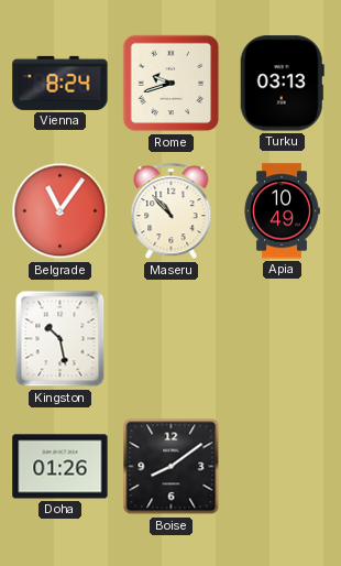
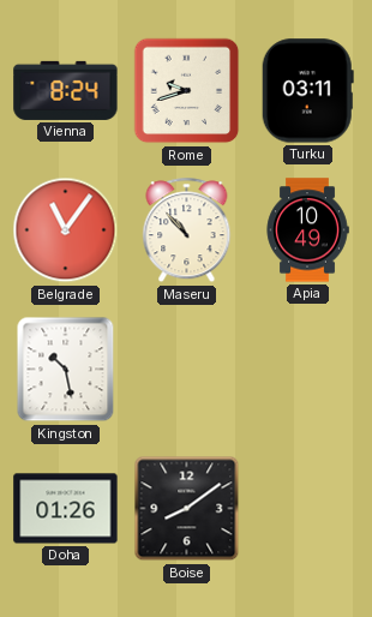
Turku: 03:13 -> 03:11 (307, 91)
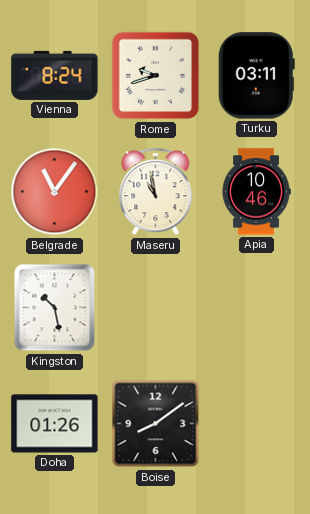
Maseru: 10:53 -> 10:58 (156, 192)
Apia: 10:49 -> 10:46 (256, 192)
